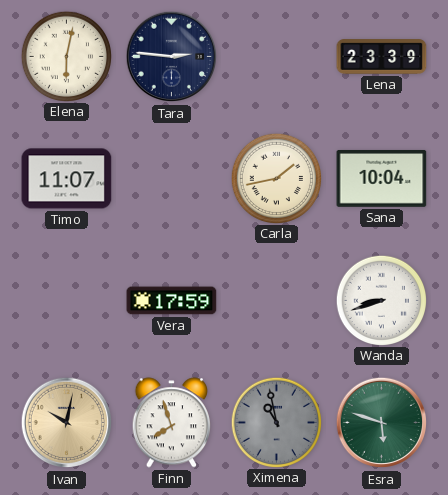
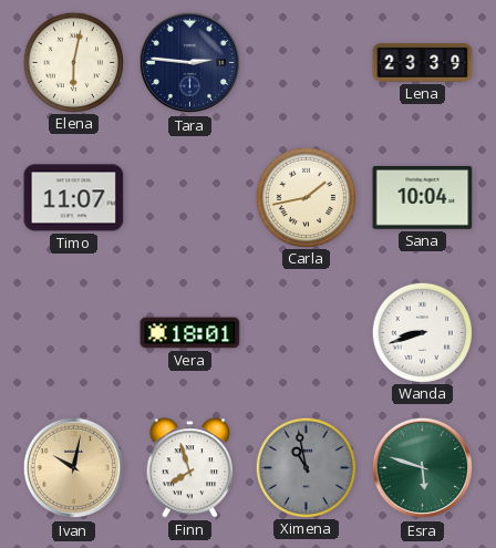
Vera: 17:59 -> 18:01 (190, 333)
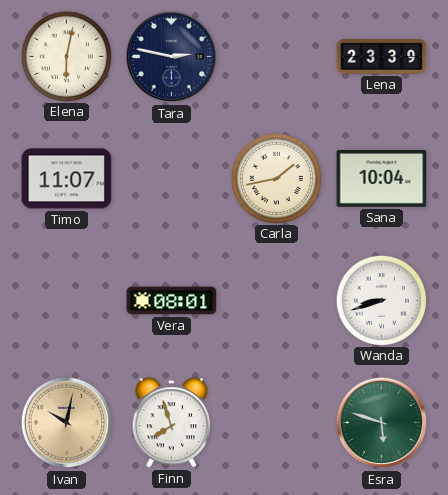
Tara: 2:46 -> 2:47 (172, 57)
Vera: 18:01 -> 08:01 (172, 301)
Ximena: 10:58 -> none (306, 467)
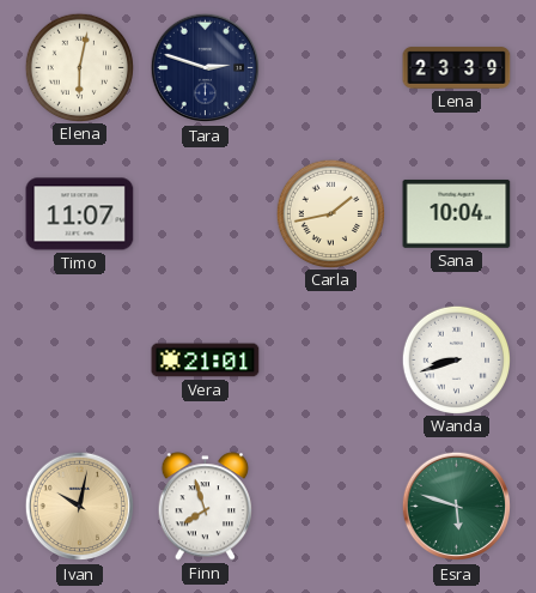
Tara: 2:47 -> 2:48 (206, 68)
Vera: 08:01 -> 21:01 (206, 361)
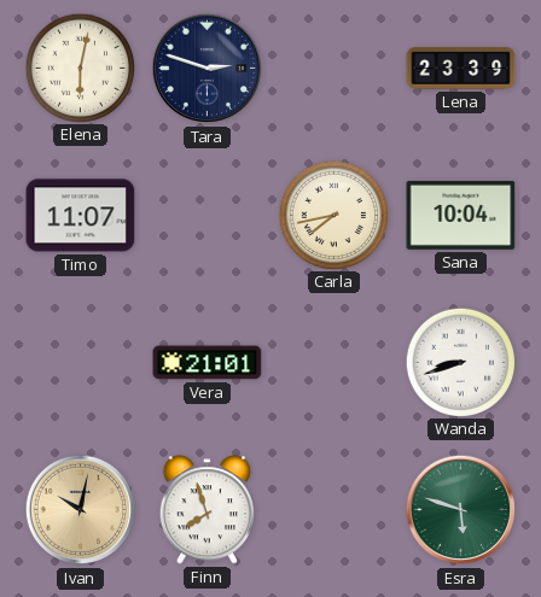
Carla: 1:43 -> 7:43 (333, 215)
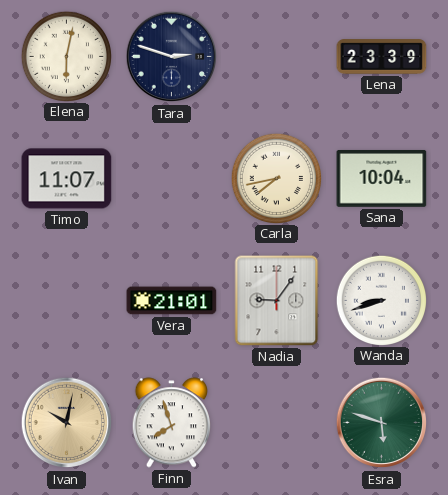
Nadia: none -> 9:06 (277, 301)
